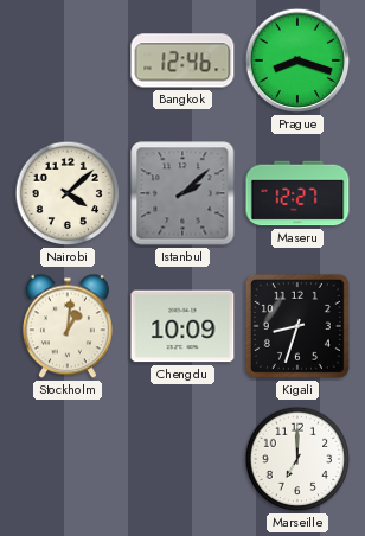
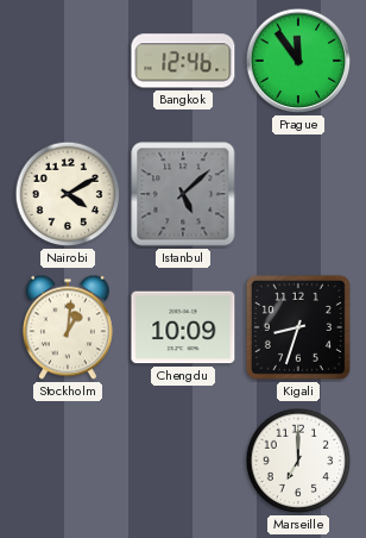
Prague: 8:18 -> 11:54 (298, 61)
Nairobi: 4:08 -> 4:10 (68, 194)
Istanbul: 2:08 -> 5:08 (183, 194)
Maseru: 12:27 -> none (297, 193)
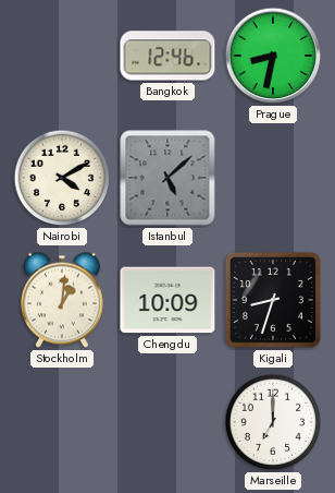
Prague: 11:54 -> 8:32 (273, 56)
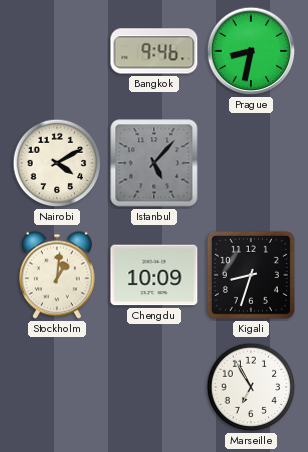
Bangkok: 12:46 -> 9:46 (154, 51)
Istanbul: 5:08 -> 5:07 (154, 163)
Marseille: 7:00 -> 6:55 (251, 387)
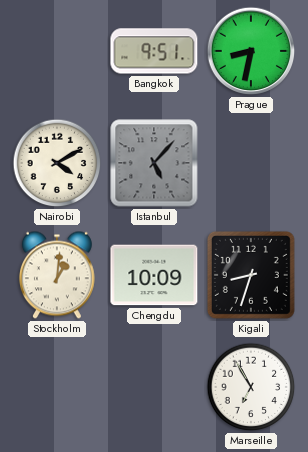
Bangkok: 9:46 -> 9:51 (154, 51)
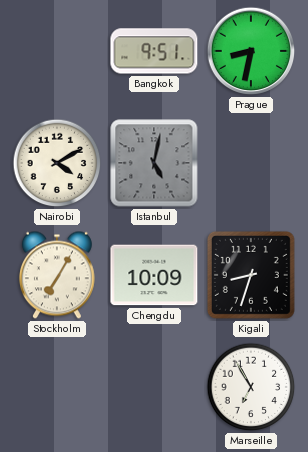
Istanbul: 5:07 -> 5:02 (154, 163)
Stockholm: 1:01 -> 7:05 (57, 275)
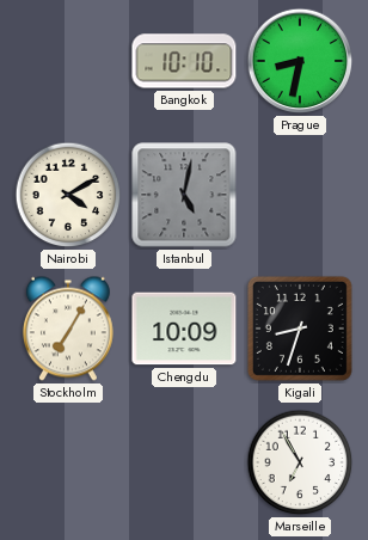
Bangkok: 9:51 -> 10:10 (184, 61)
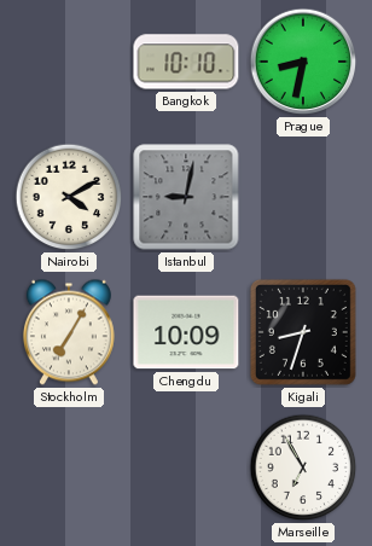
Istanbul: 5:02 -> 9:02 (186, 197)
